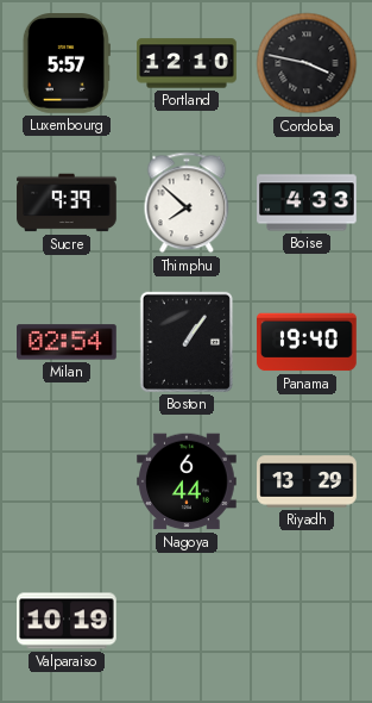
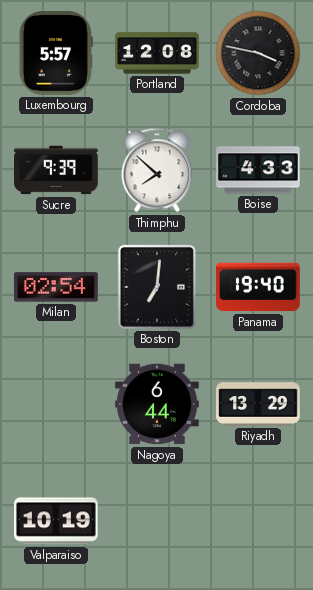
Portland: 12:10 -> 12:08 (157, 53)
Boston: 1:06 -> 7:01 (157, 287)
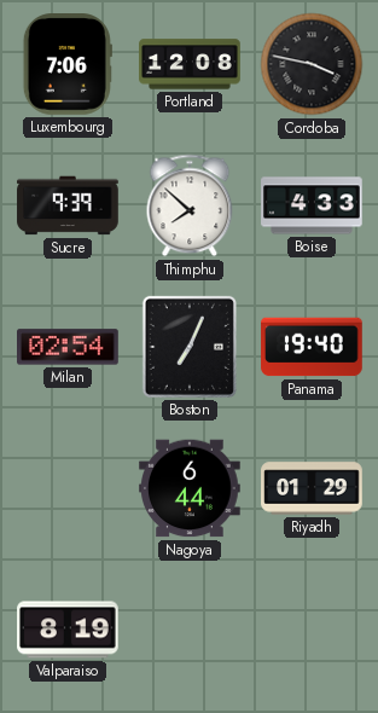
Luxembourg: 5:57 -> 7:06 (68, 65)
Boston: 7:01 -> 7:04 (190, 347)
Riyadh: 13:29 -> 01:29 (312, 488)
Valparaiso: 10:19 -> 8:19 (68, 630)
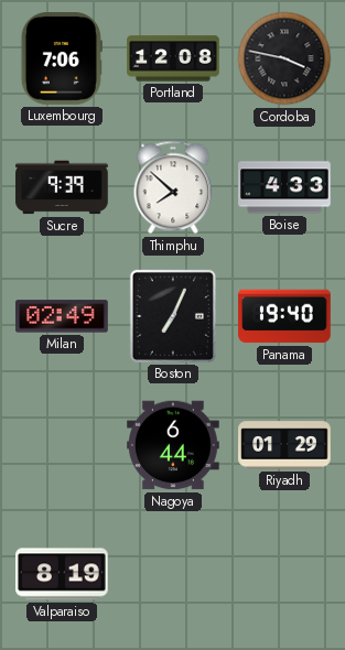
Milan: 02:54 -> 02:49 (63, 316)
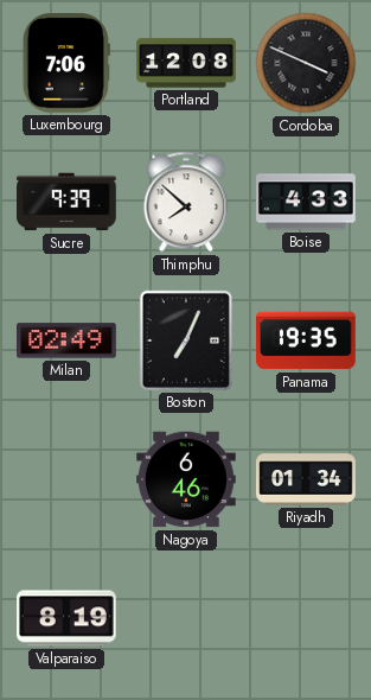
Cordoba: 3:47 -> 3:49 (306, 63)
Panama: 19:40 -> 19:35 (306, 341)
Nagoya: 6:44 -> 6:46 (187, 479)
Riyadh: 01:29 -> 01:34 (306, 479)
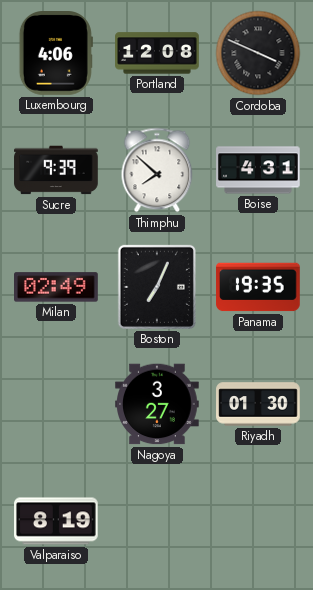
Luxembourg: 7:06 -> 4:06 (56, 54)
Boise: 4:33 -> 4:31 (258, 170)
Nagoya: 6:46 -> 3:27 (158, 404)
Riyadh: 01:34 -> 01:30 (258, 404)
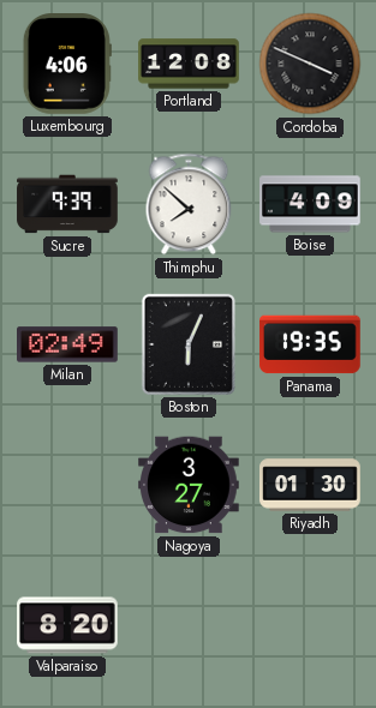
Boise: 4:31 -> 4:09 (310, 204)
Boston: 7:04 -> 6:04 (189, 344)
Valparaiso: 8:19 -> 8:20 (67, 625)
